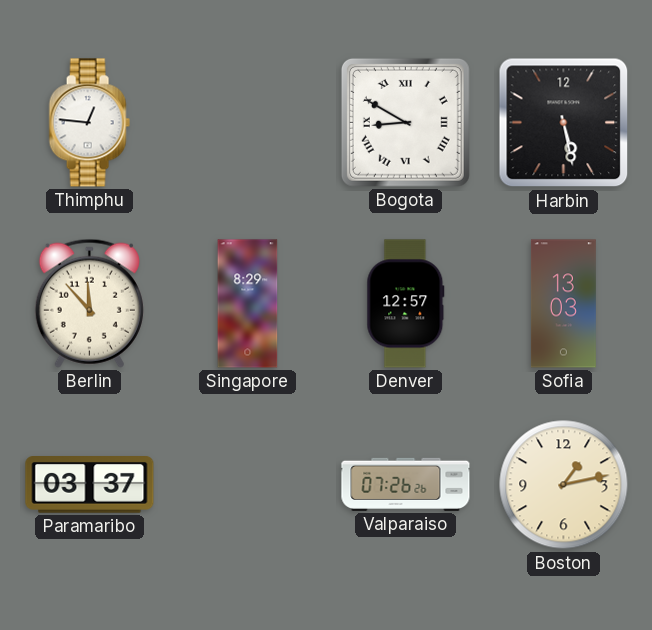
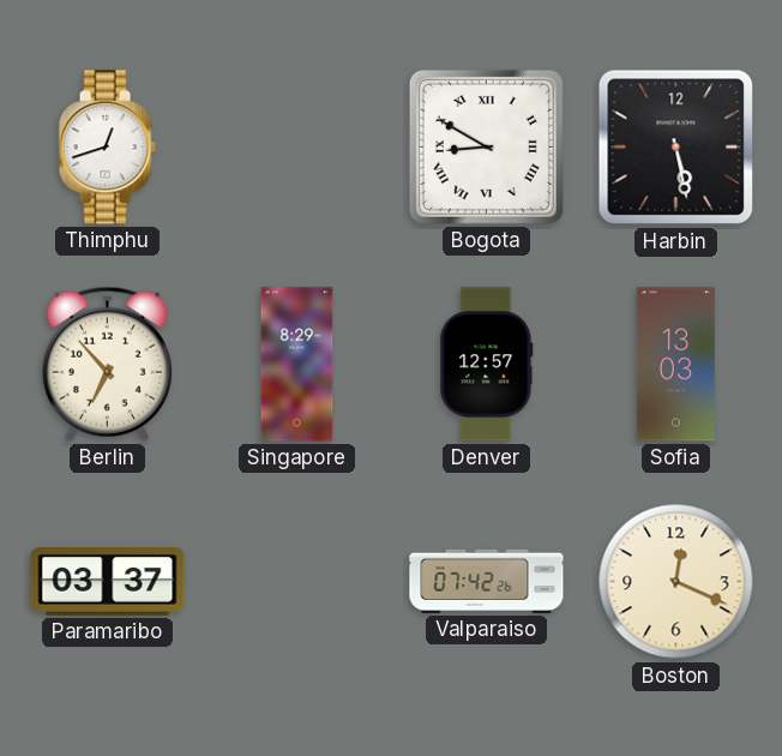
Thimphu: 12:46 -> 12:42 (107, 148)
Berlin: 11:53 -> 6:53 (107, 364)
Valparaiso: 07:26 -> 07:42 (487, 581)
Boston: 1:13 -> 12:19 (676, 582)
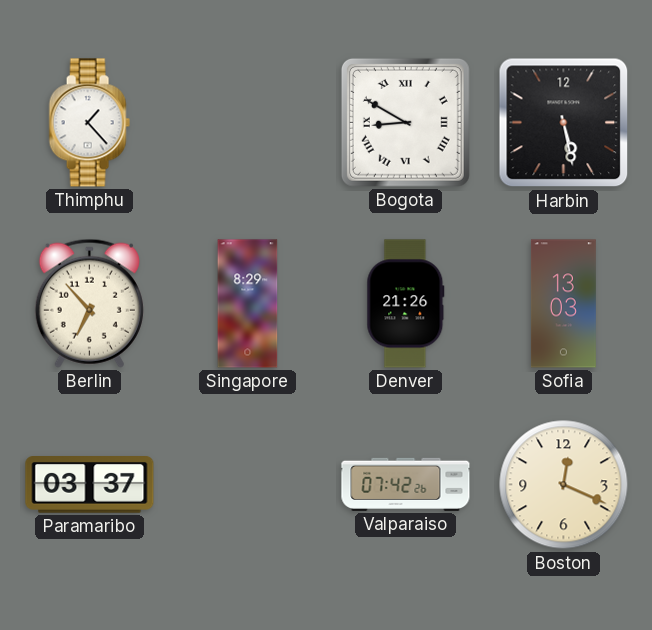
Thimphu: 12:42 -> 1:23 (89, 123)
Denver: 12:57 -> 21:26 (406, 304)
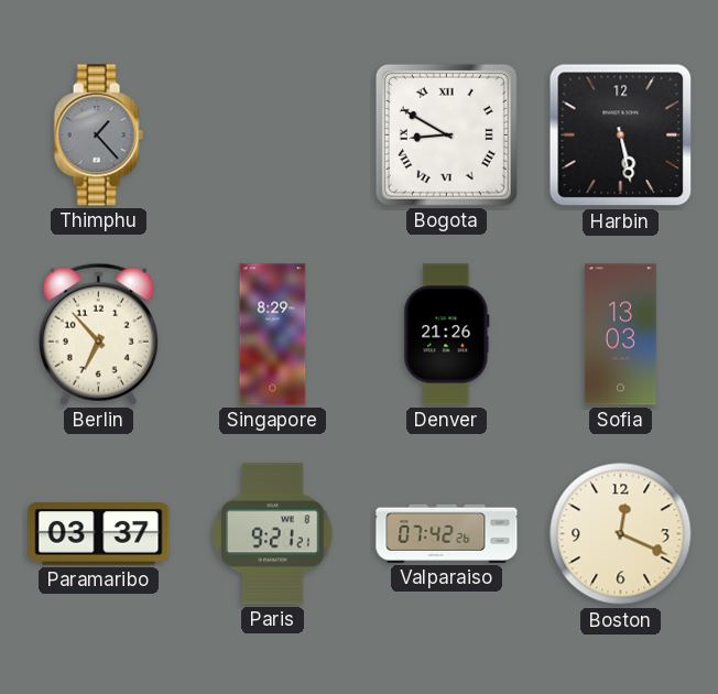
Thimphu dial: white -> grey (98, 135)
Paris: none -> 9:21 (273, 534)
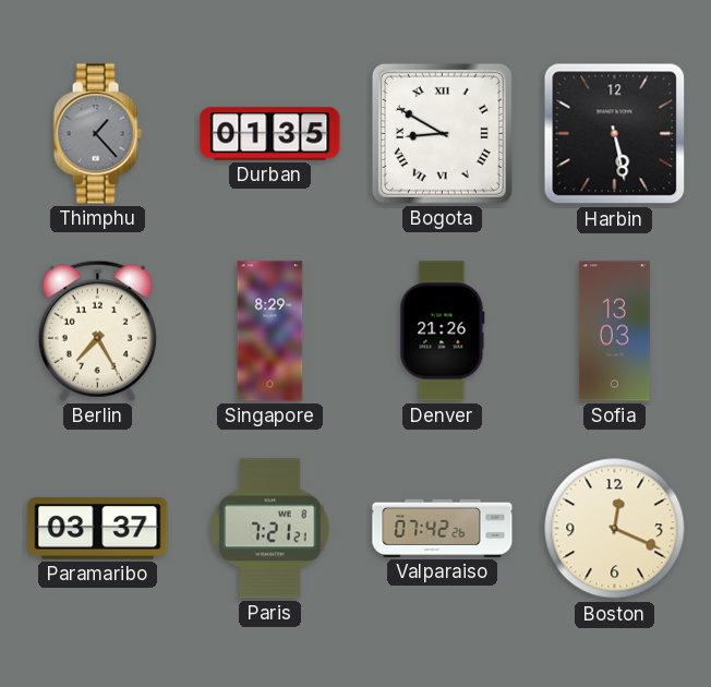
Durban: none -> 01:35 (270, 134)
Berlin: 6:53 -> 7:25 (97, 330)
Paris: 9:21 -> 7:21 (270, 529)
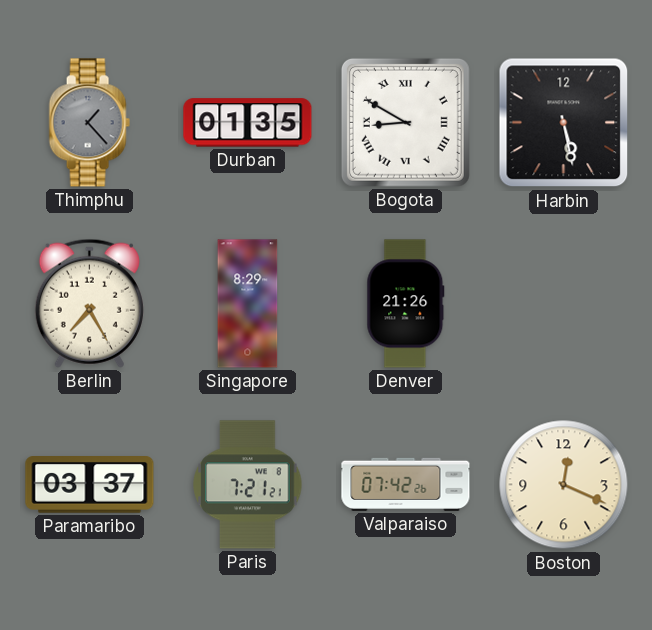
Sofia: 13:03 -> none (614, 332)
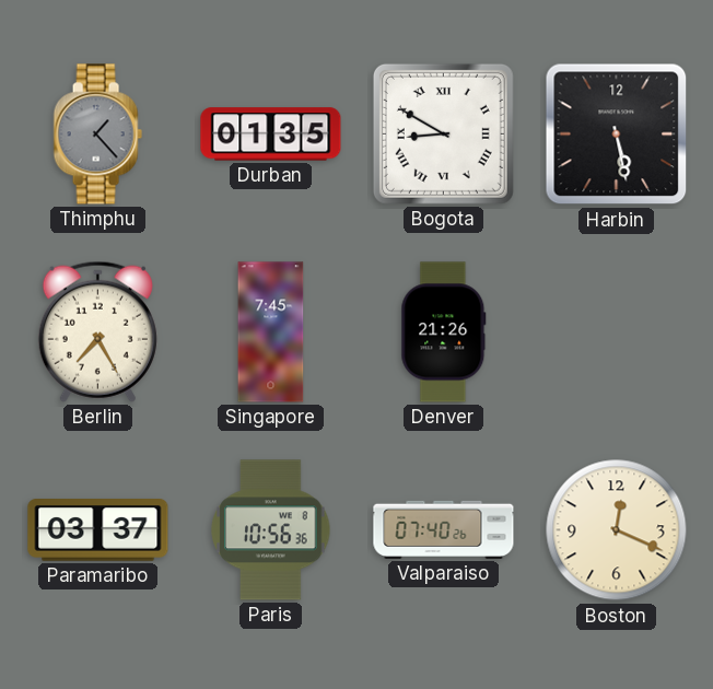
Singapore: 8:29 -> 7:45 (271, 332)
Paris: 7:21 -> 10:56 (271, 530)
Valparaiso: 07:42 -> 07:40 (444, 529)
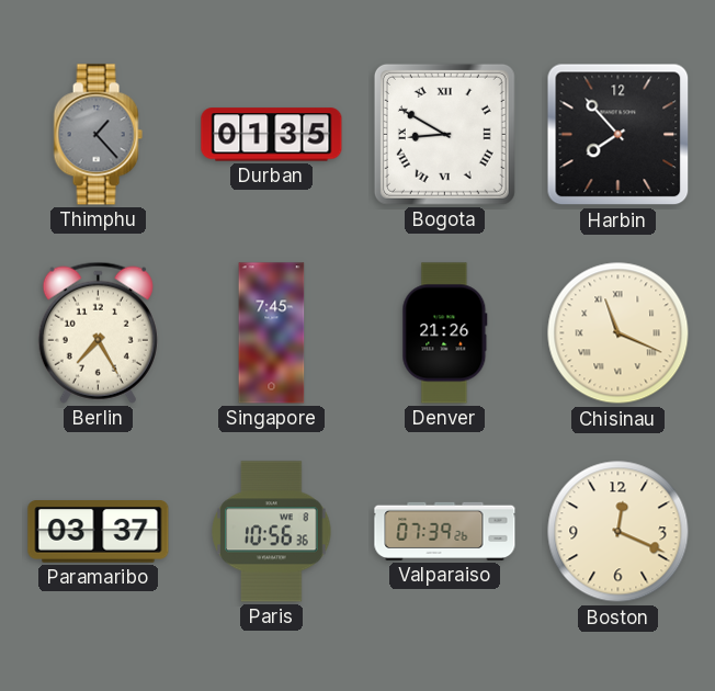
Harbin: 5:28 -> 7:53 (618, 135)
Chisinau: none -> 11:19 (618, 333)
Valparaiso: 07:40 -> 07:39 (445, 531)
